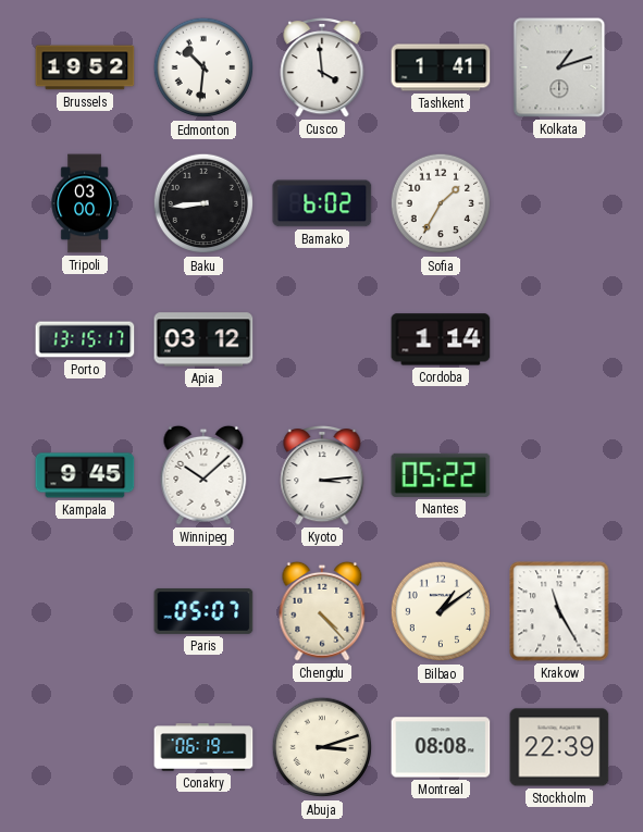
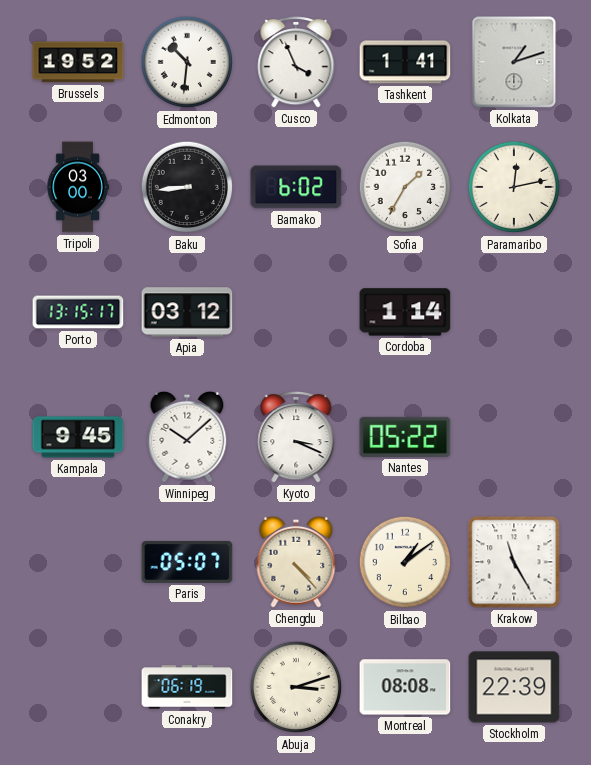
Cusco: 3:59 -> 3:56 (296, 62)
Paramaribo: none -> 12:13 (514, 187)
Kyoto: 3:14 -> 3:19 (296, 437)
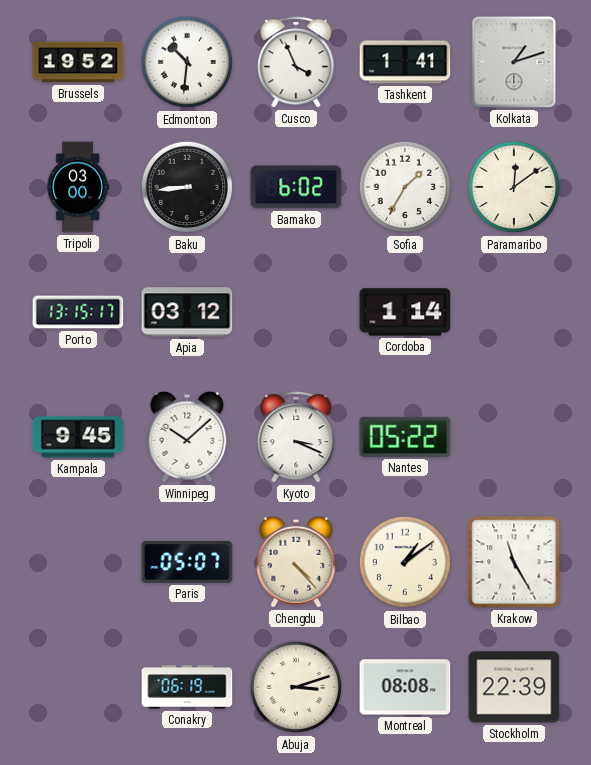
Paramaribo: 12:13 -> 12:09 (514, 187)
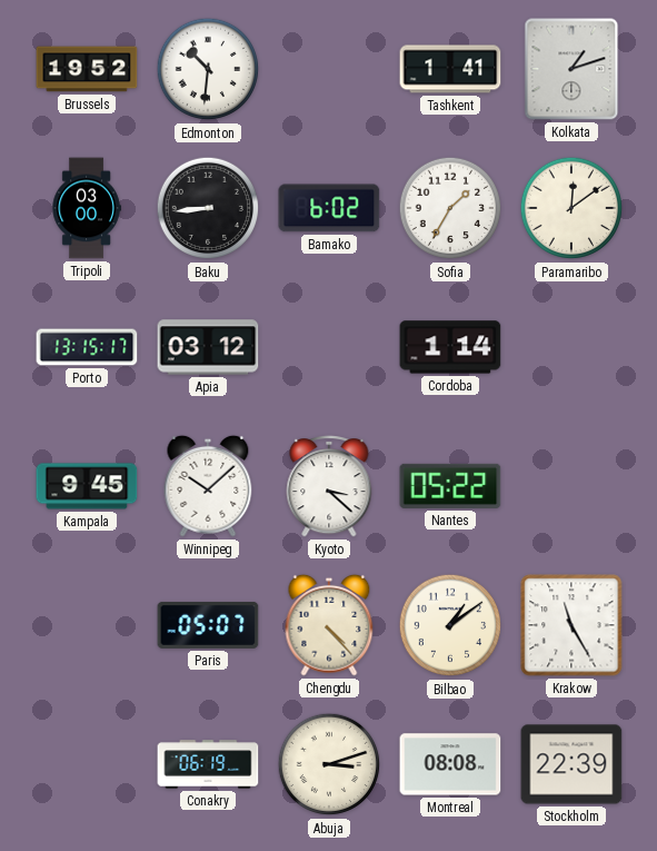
Cusco: 3:56 -> none (296, 62)
Kyoto: 3:19 -> 3:22 (329, 486)
